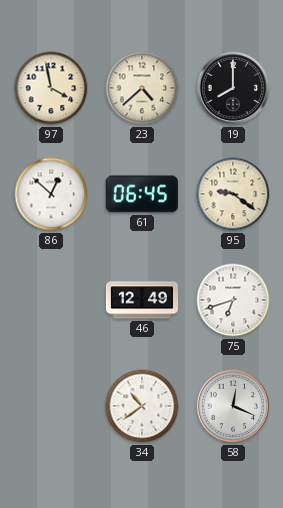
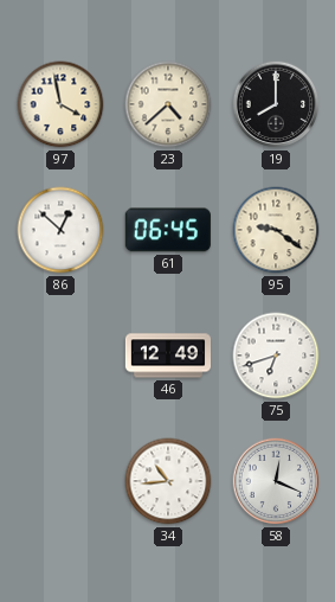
34: 10:39 -> 10:44 (168, 481)
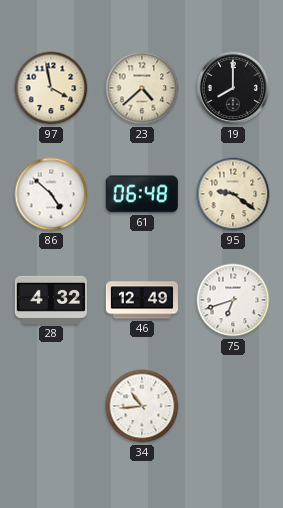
86: 12:52 -> 4:52 (51, 194)
61: 06:45 -> 06:48 (142, 194)
28: none -> 4:32 (51, 300)
58: 12:19 -> none (276, 481)
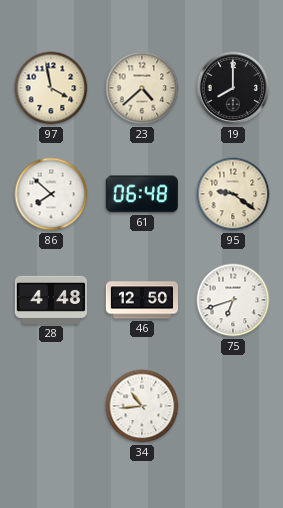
86: 4:52 -> 7:52 (51, 194)
28: 4:32 -> 4:48 (51, 300)
46: 12:49 -> 12:50 (141, 300)
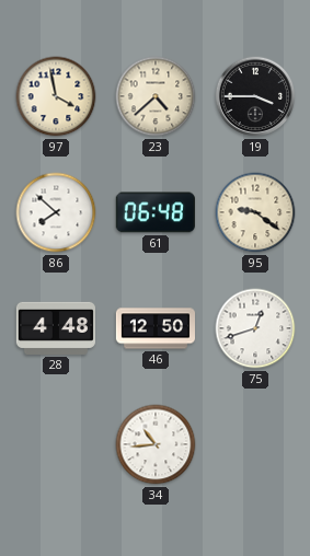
19: 8:00 -> 3:45 (255, 96)
75: 6:42 -> 12:42 (255, 328)
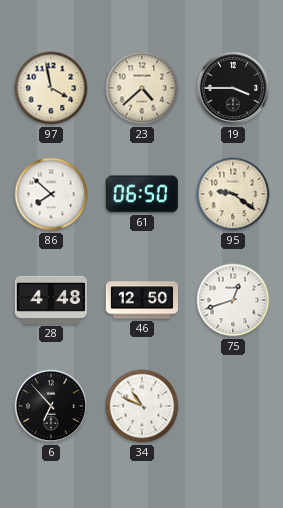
61: 06:48 -> 06:50 (142, 194)
6: none -> 6:53 (51, 406)
34: 10:44 -> 10:49 (142, 406)
